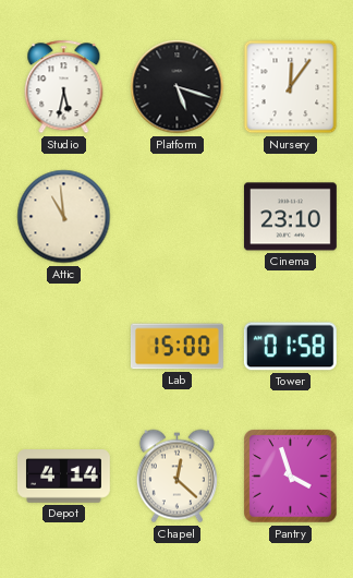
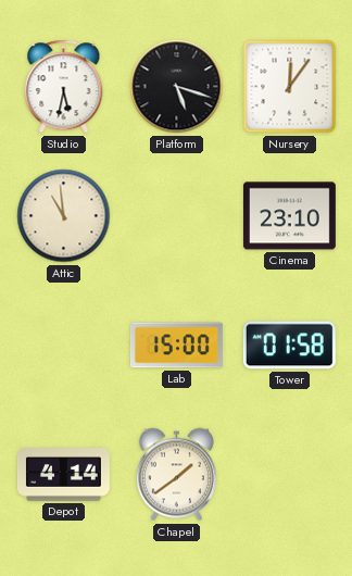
Chapel: 12:22 -> 1:39 (176, 475)
Pantry: 3:57 -> none (291, 477)
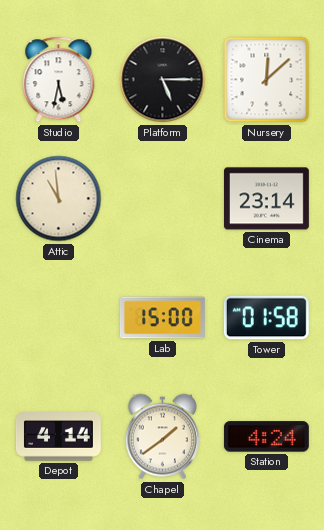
Platform: 5:18 -> 5:15 (163, 80)
Nursery: 12:06 -> 12:08 (267, 80)
Cinema: 23:10 -> 23:14 (266, 199)
Station: none -> 4:24 (266, 437)
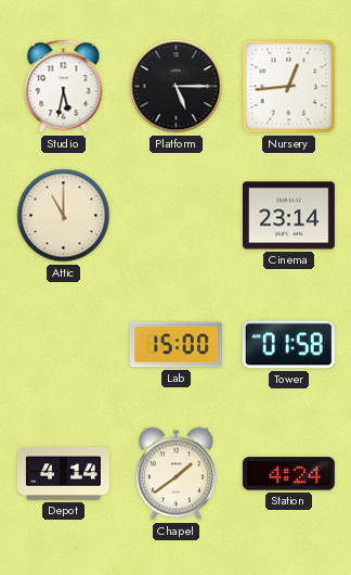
Nursery: 12:08 -> 12:44 (289, 87)
Attic: 10:59 -> 11:00 (64, 216)
